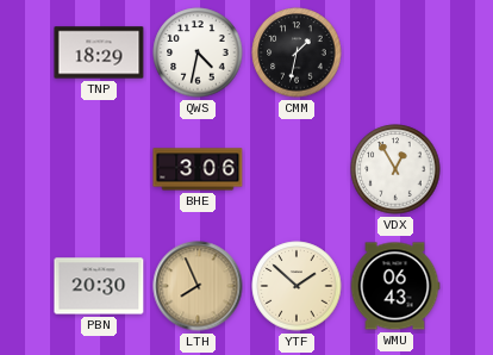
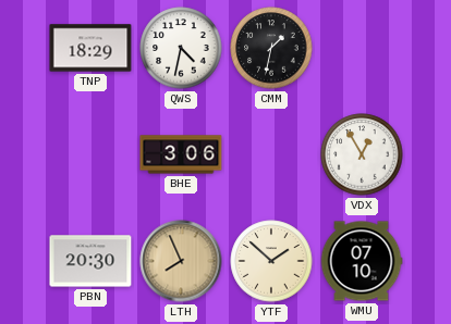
WMU: 06:43 -> 07:10 (362, 261)
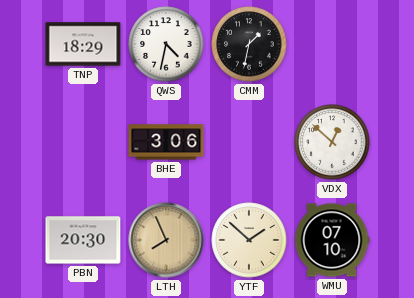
VDX: 12:55 -> 12:52 (332, 142)
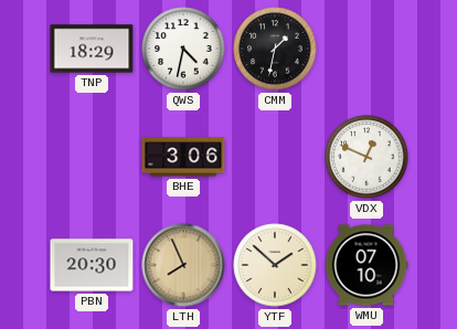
VDX: 12:52 -> 12:49 (366, 157)
